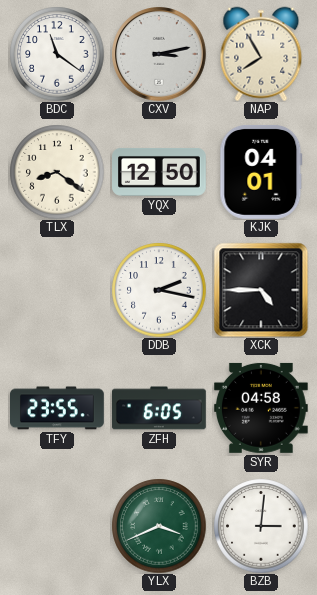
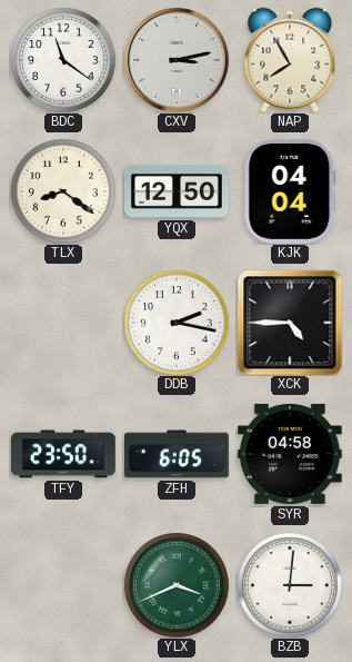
KJK: 04:01 -> 04:04 (290, 191)
TFY: 23:55 -> 23:50 (64, 454)
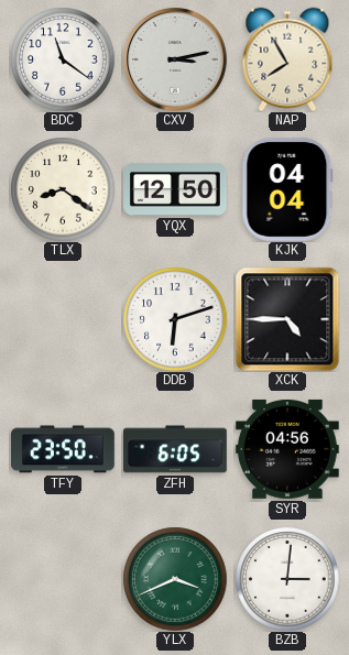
DDB: 2:17 -> 6:12 (175, 319)
SYR: 04:58 -> 04:56 (287, 449)
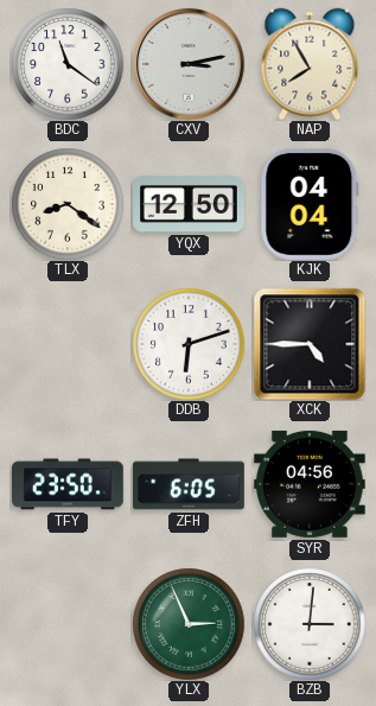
YLX: 3:41 -> 2:56 (189, 624)
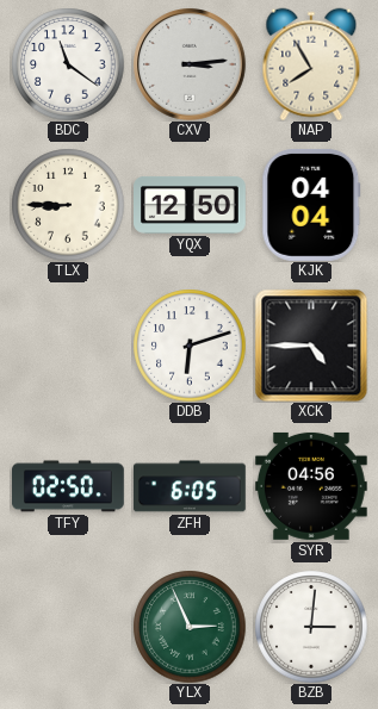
CXV: 3:13 -> 3:14 (190, 64)
TLX: 8:21 -> 8:45 (68, 205)
TFY: 23:50 -> 02:50 (69, 486)
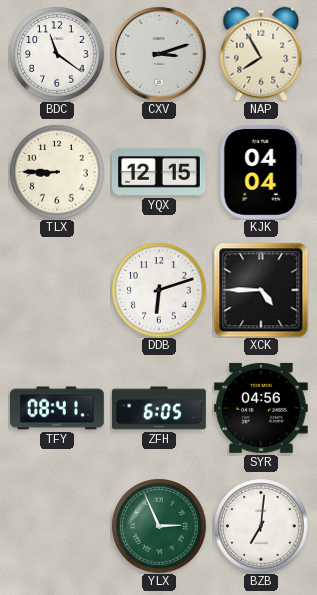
CXV: 3:14 -> 3:12 (159, 54)
YQX: 12:50 -> 12:15 (160, 172)
TFY: 02:50 -> 08:41 (58, 408)
BZB: 3:01 -> 7:01 (261, 526)
